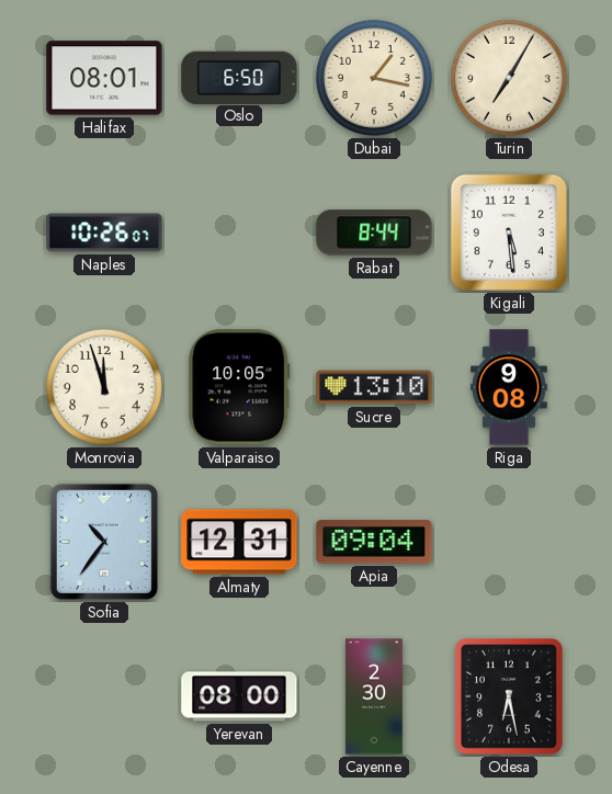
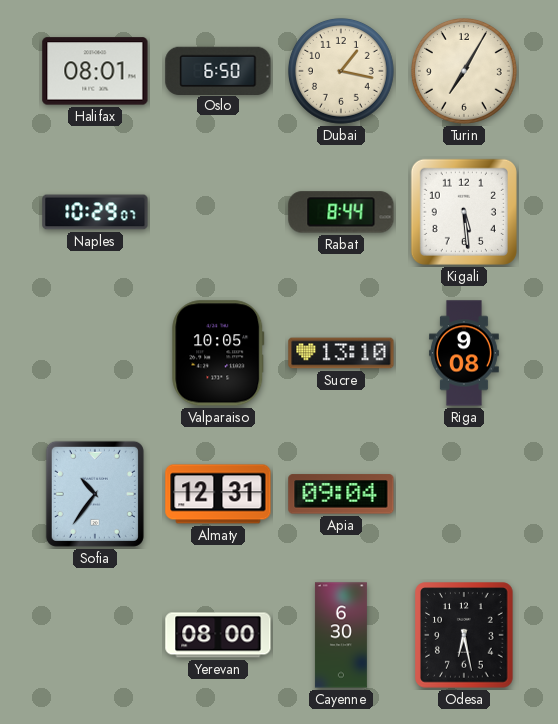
Naples: 10:26 -> 10:29 (95, 212)
Monrovia: 11:57 -> none (104, 387)
Cayenne: 2:30 -> 6:30 (341, 635)
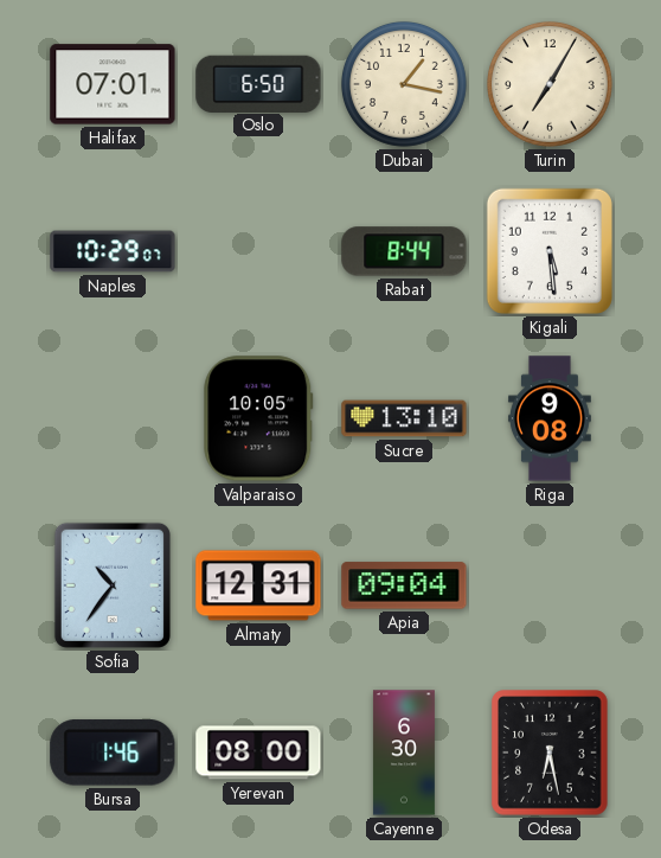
Halifax: 08:01 -> 07:01 (113, 84)
Bursa: none -> 1:46 (113, 753)
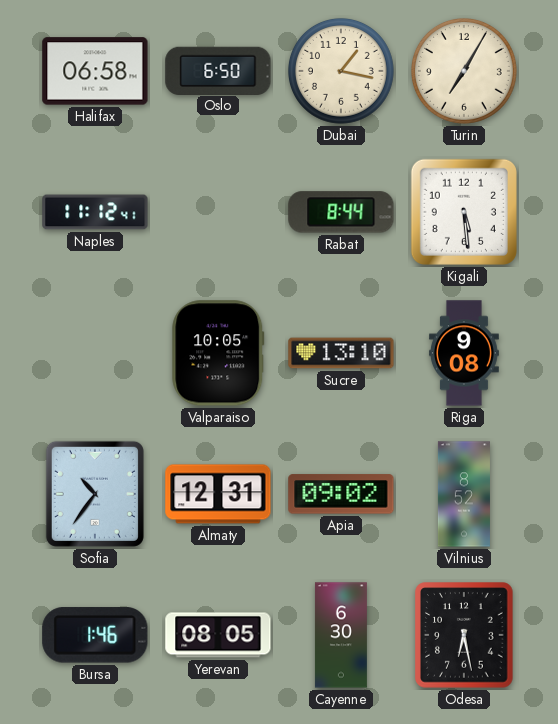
Halifax: 07:01 -> 06:58 (95, 71)
Naples: 10:29 -> 11:12 (95, 212)
Apia: 09:04 -> 09:02 (341, 494)
Vilnius: none -> 8:52 (464, 494)
Yerevan: 08:00 -> 08:05 (218, 635)
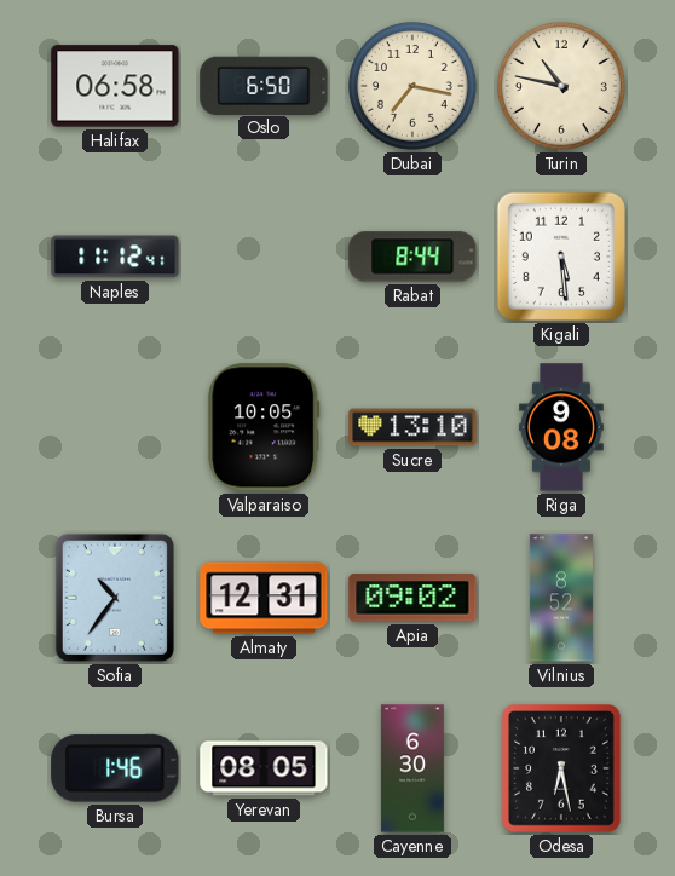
Dubai: 1:17 -> 7:17 (412, 86)
Turin: 7:05 -> 10:47 (561, 86)
